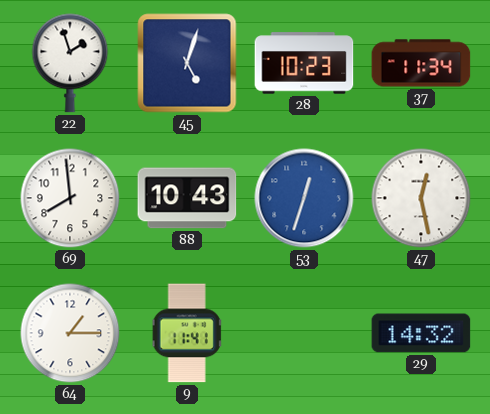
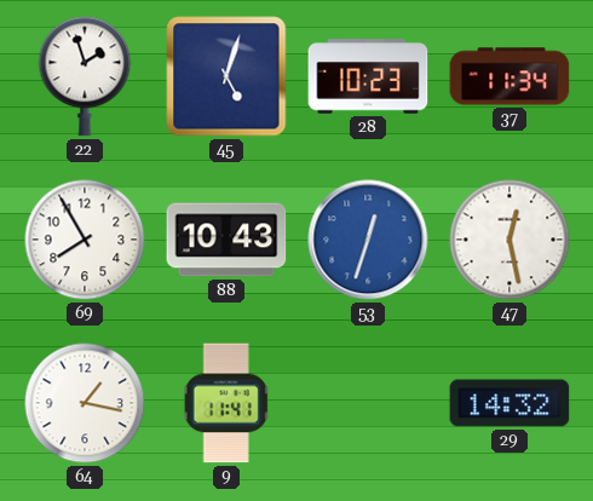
69: 7:59 -> 7:55 (85, 240)
64: 1:15 -> 1:17 (85, 403)
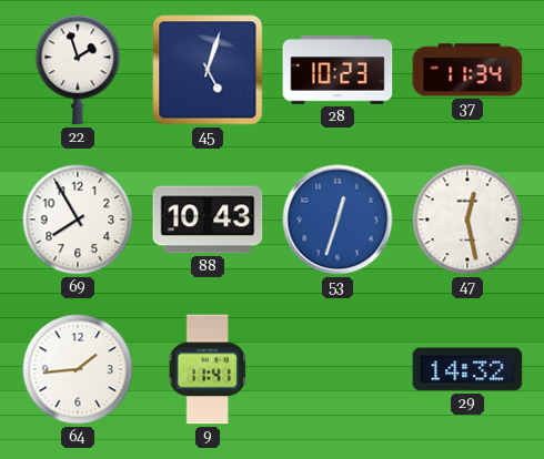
64: 1:17 -> 1:44 (78, 369)
